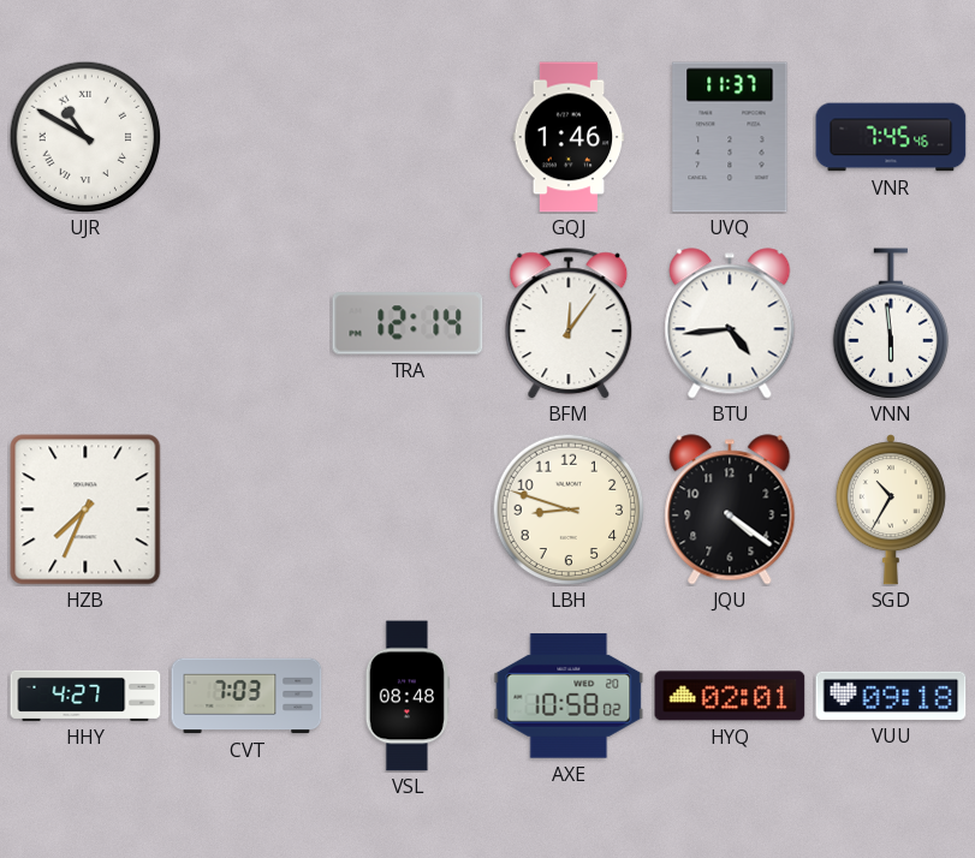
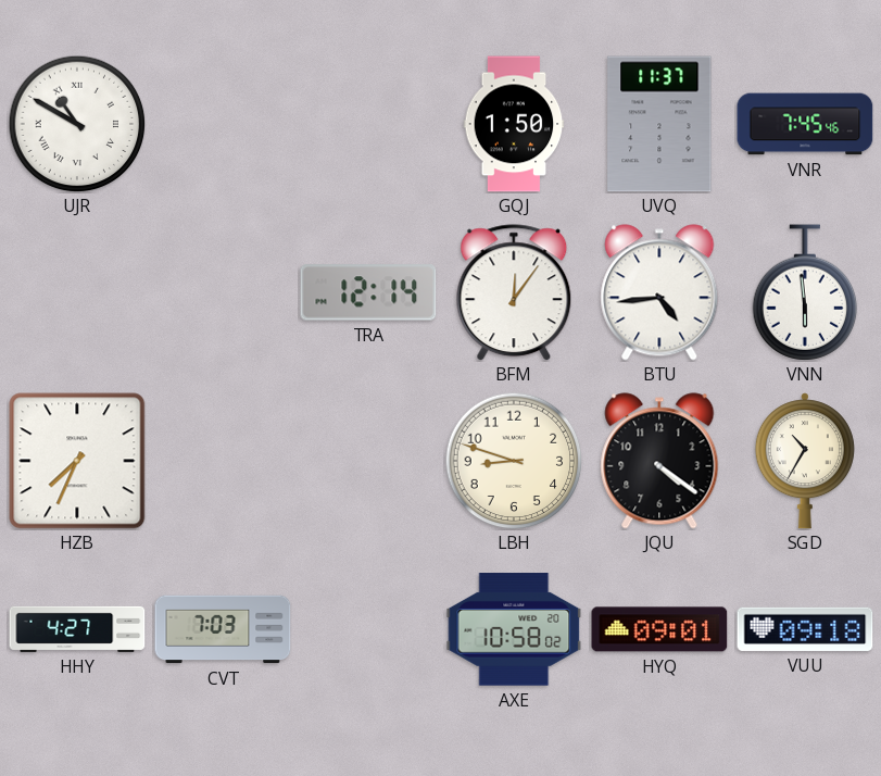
GQJ: 1:46 -> 1:50 (514, 124)
VSL: 08:48 -> none (408, 696)
HYQ: 02:01 -> 09:01 (659, 629)
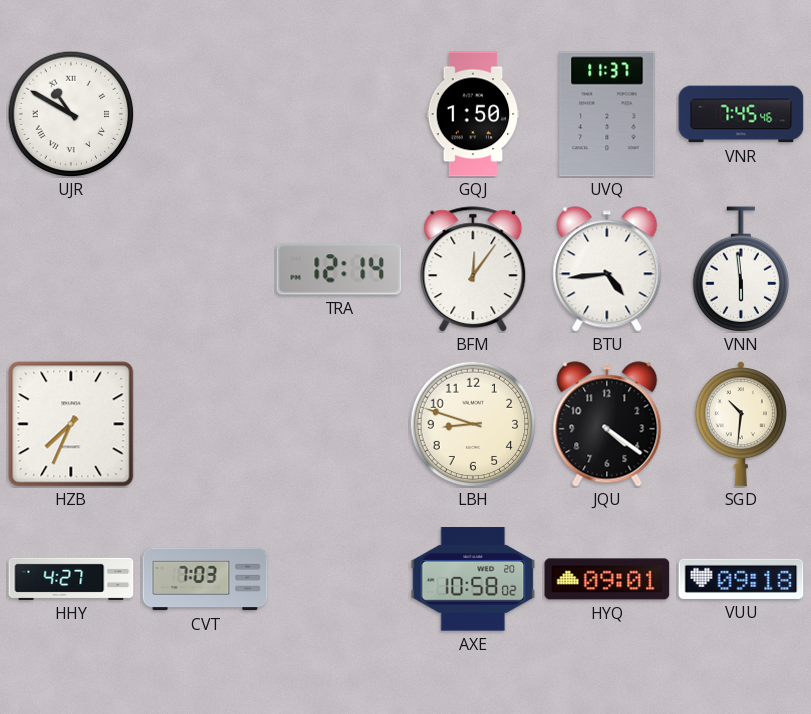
SGD: 10:35 -> 10:31 (741, 424)
